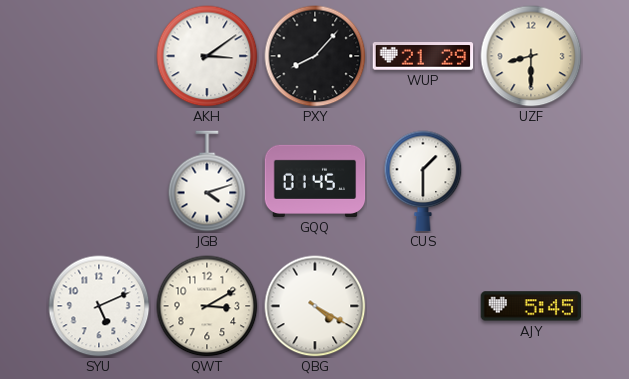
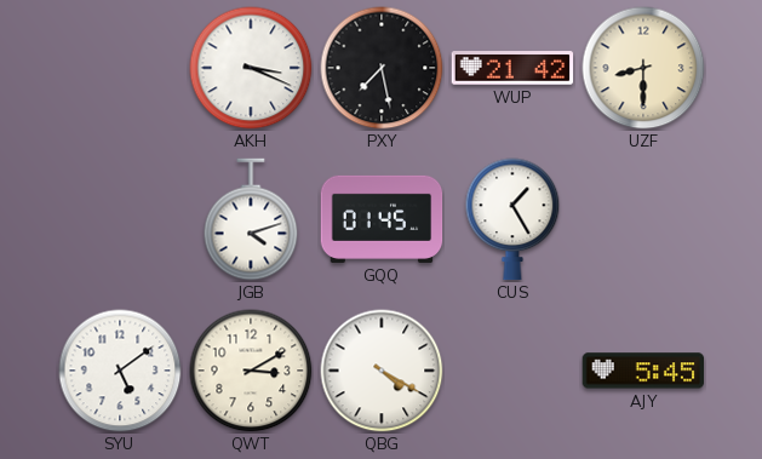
AKH: 3:09 -> 3:19 (251, 68)
PXY: 8:07 -> 7:28 (382, 68)
WUP: 21:29 -> 21:42 (512, 68)
CUS: 1:30 -> 1:25 (512, 219)
SYU: 5:11 -> 5:09 (120, 371)
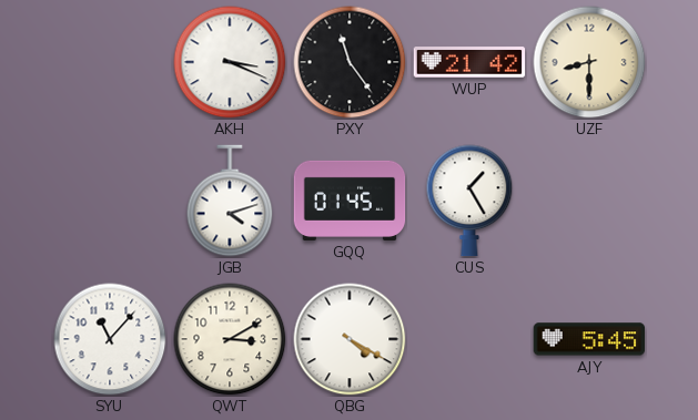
PXY: 7:28 -> 11:24 (350, 62)
SYU: 5:09 -> 11:07 (110, 339)
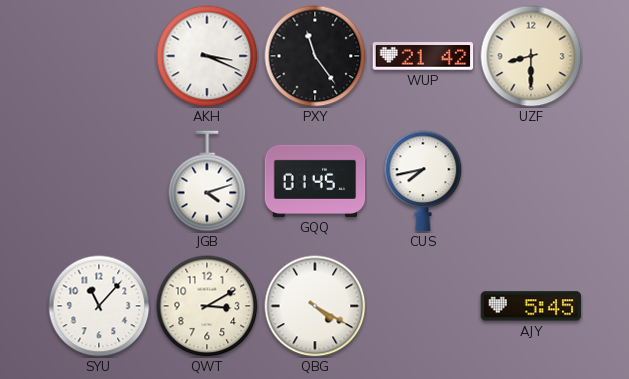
CUS: 1:25 -> 7:43 (423, 181)
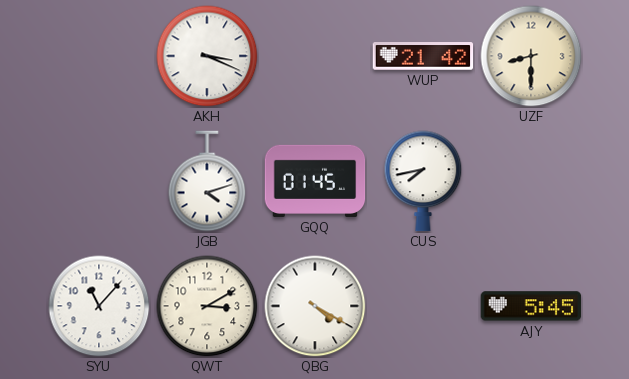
PXY: 11:24 -> none (315, 56)
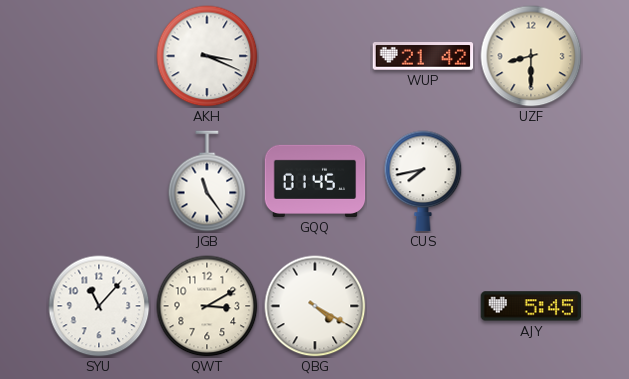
JGB: 4:12 -> 11:24 (207, 181)
